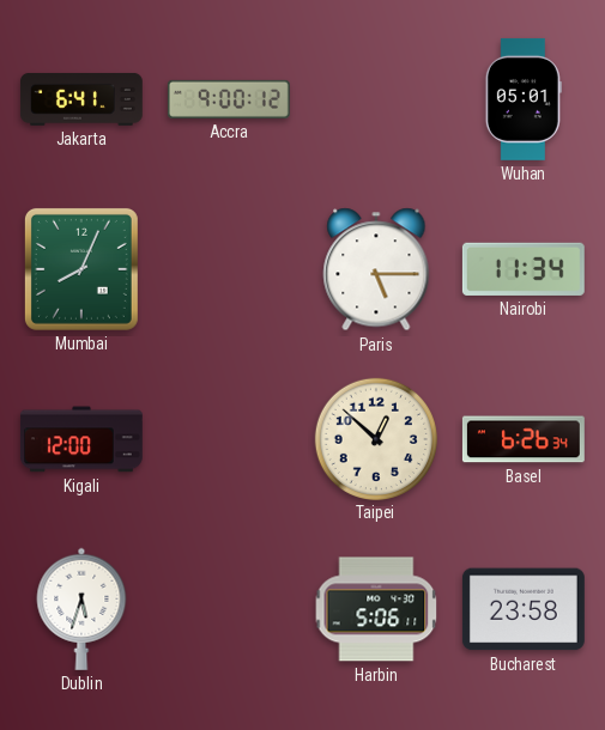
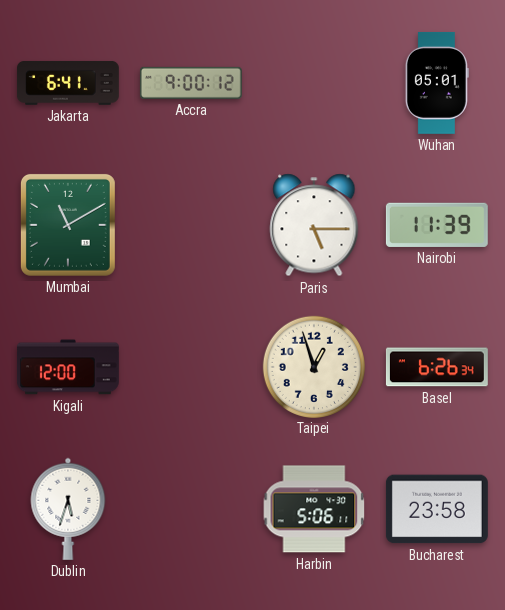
Mumbai: 8:04 -> 11:10 (68, 225)
Nairobi: 11:34 -> 11:39 (437, 225)
Taipei: 12:52 -> 12:57 (313, 366)
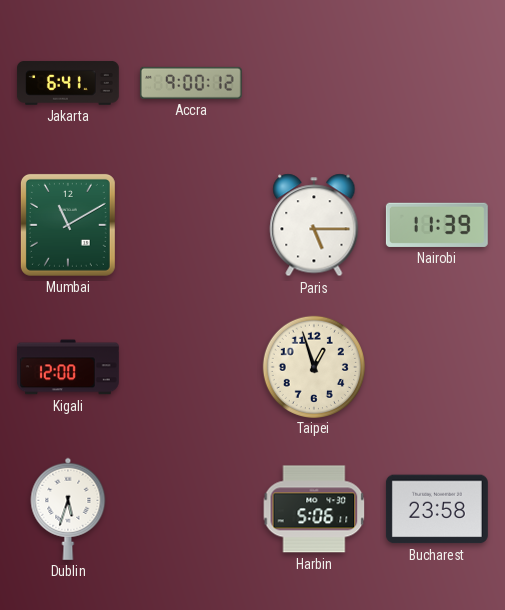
Wuhan: 05:01 -> none (437, 83)
Basel: 6:26 -> none (437, 367)
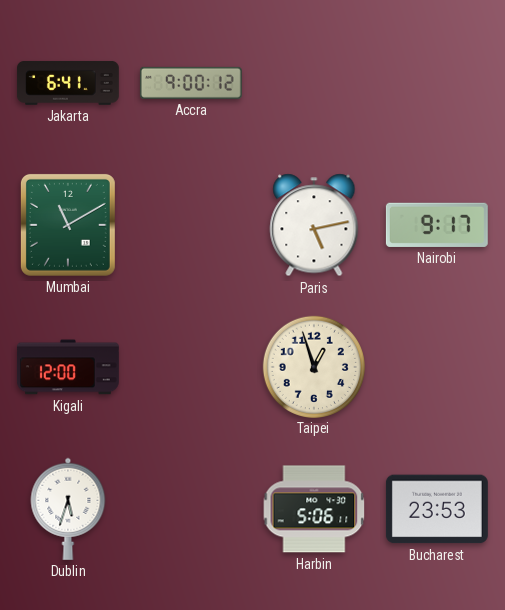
Paris: 5:15 -> 5:13 (314, 225)
Nairobi: 11:39 -> 9:17 (437, 225)
Bucharest: 23:58 -> 23:53 (437, 509)
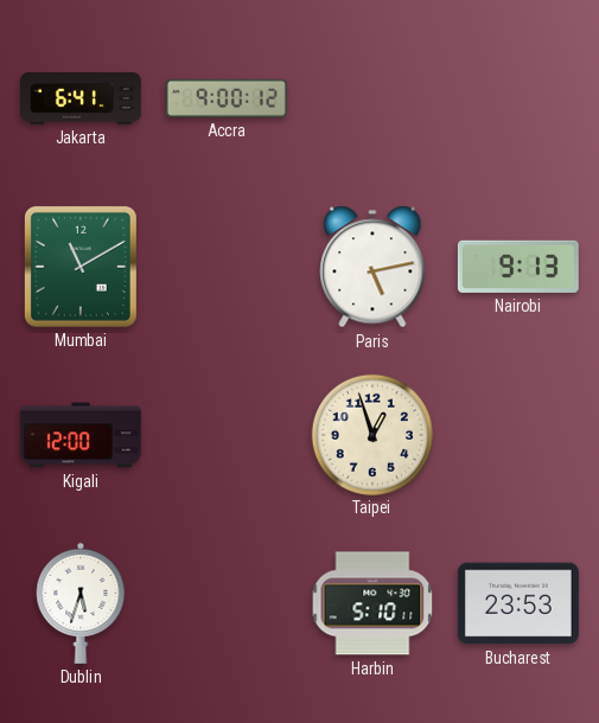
Nairobi: 9:17 -> 9:13 (518, 267)
Harbin: 5:06 -> 5:10 (372, 603)
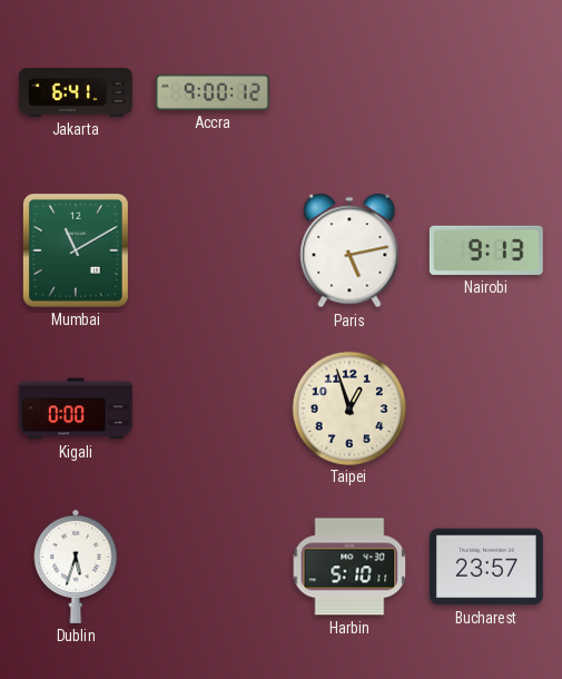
Kigali: 12:00 -> 0:00 (76, 409)
Bucharest: 23:53 -> 23:57 (486, 567)
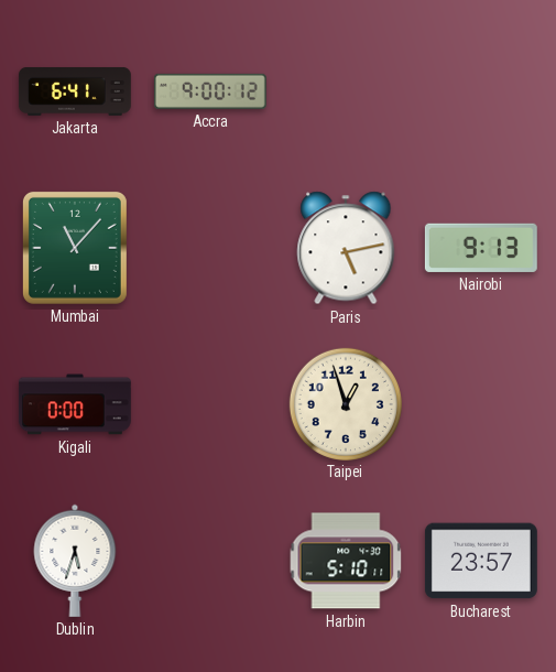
Mumbai: 11:10 -> 11:07 (75, 248)
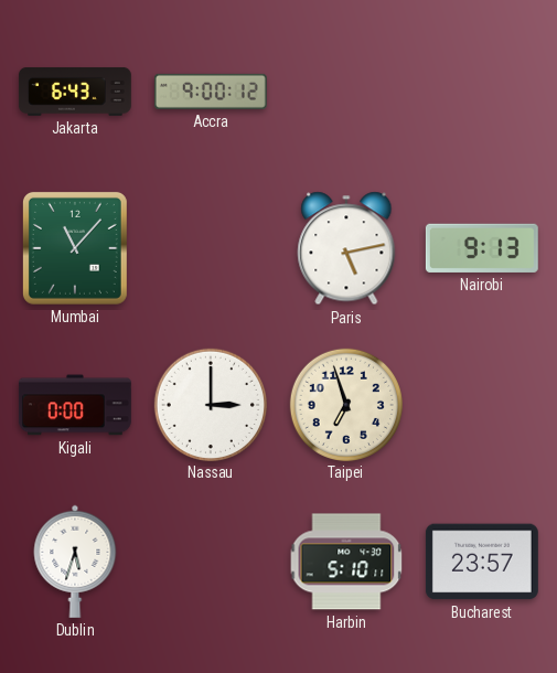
Jakarta: 6:41 -> 6:43 (75, 92)
Nassau: none -> 3:00 (210, 404)
Taipei: 12:57 -> 6:57 (345, 404)
